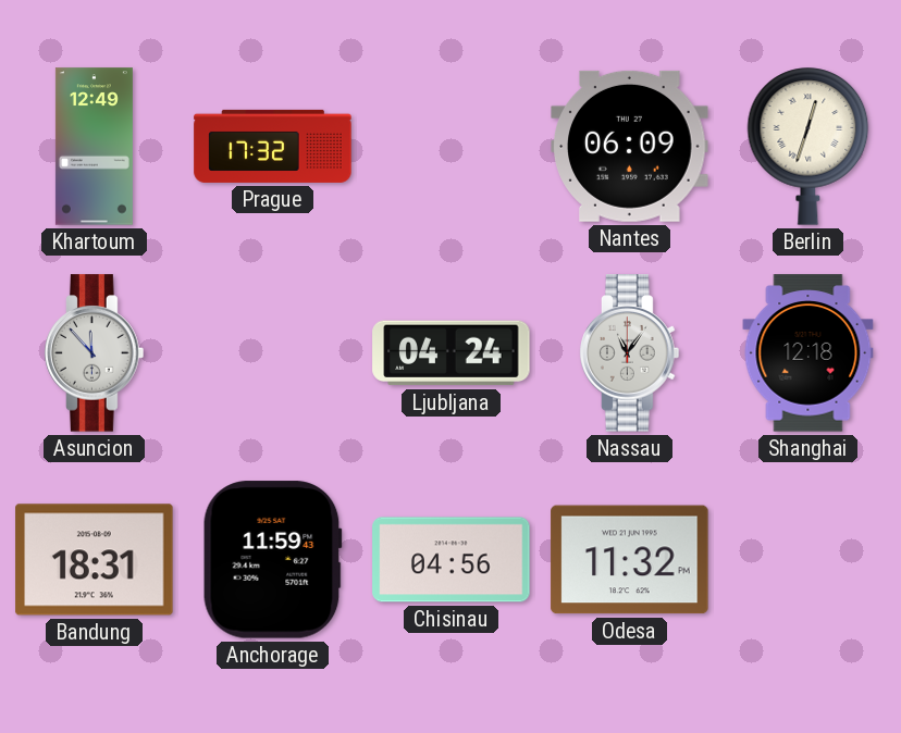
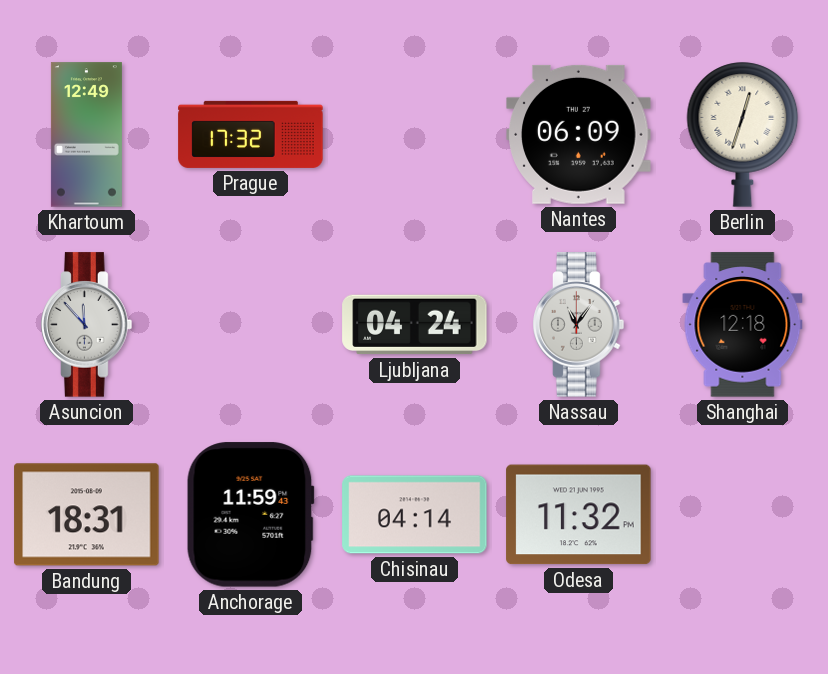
Chisinau: 04:56 -> 04:14 (415, 515)
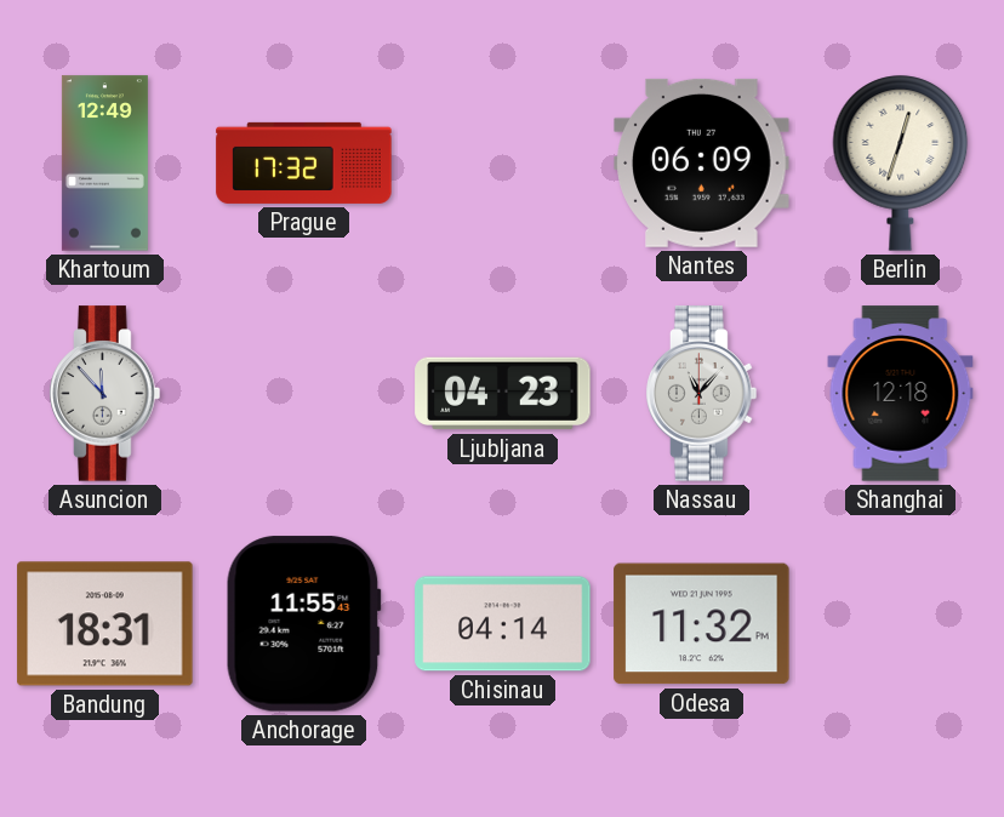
Ljubljana: 04:24 -> 04:23 (503, 394)
Nassau: 11:06 -> 11:07 (702, 394)
Anchorage: 11:59 -> 11:55 (303, 624)
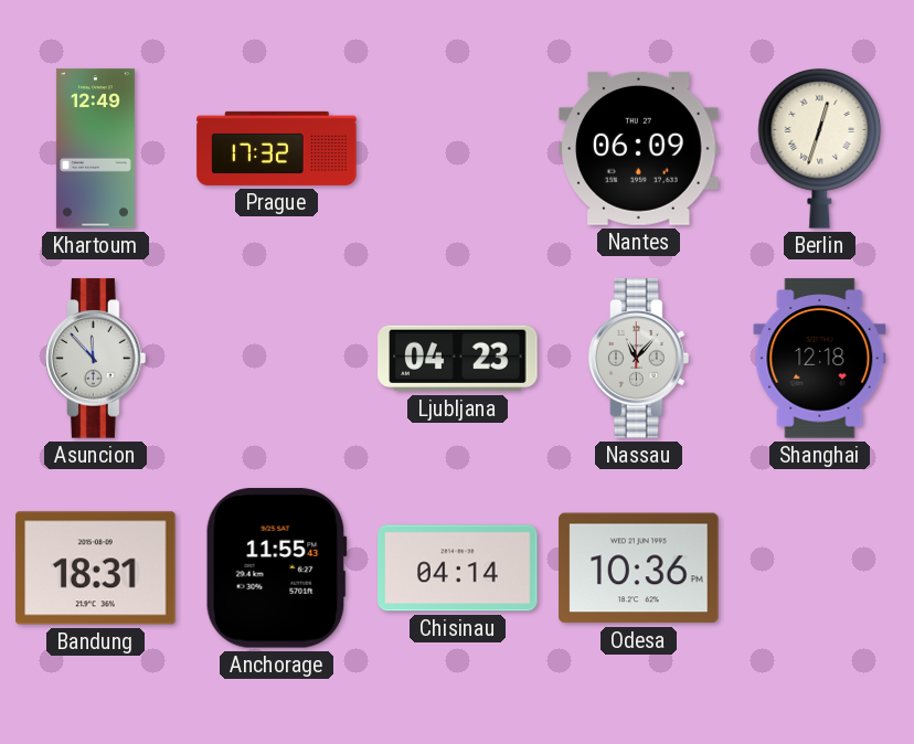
Odesa: 11:32 -> 10:36 (639, 568)
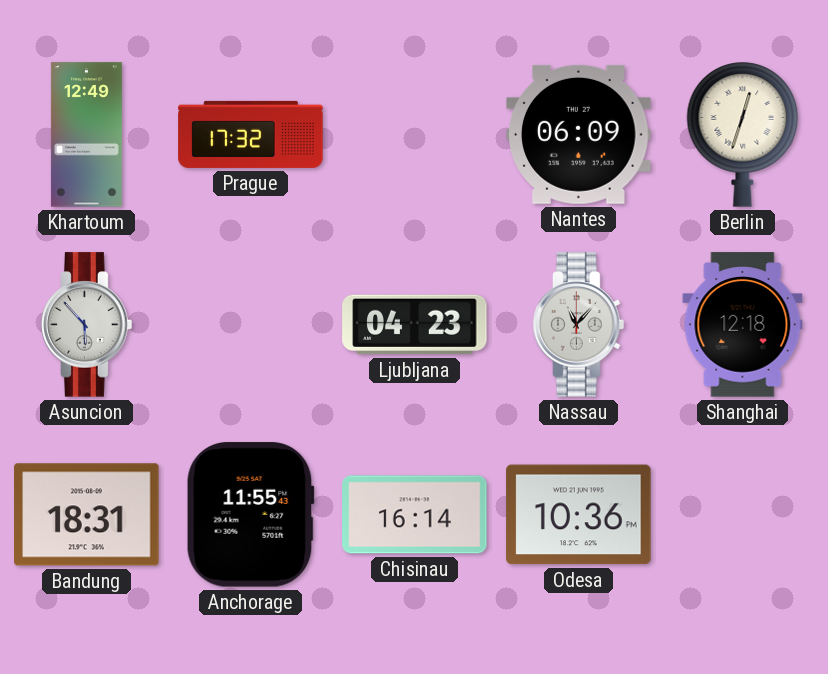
Asuncion: 11:53 -> 5:53 (87, 325)
Chisinau: 04:14 -> 16:14 (415, 515)
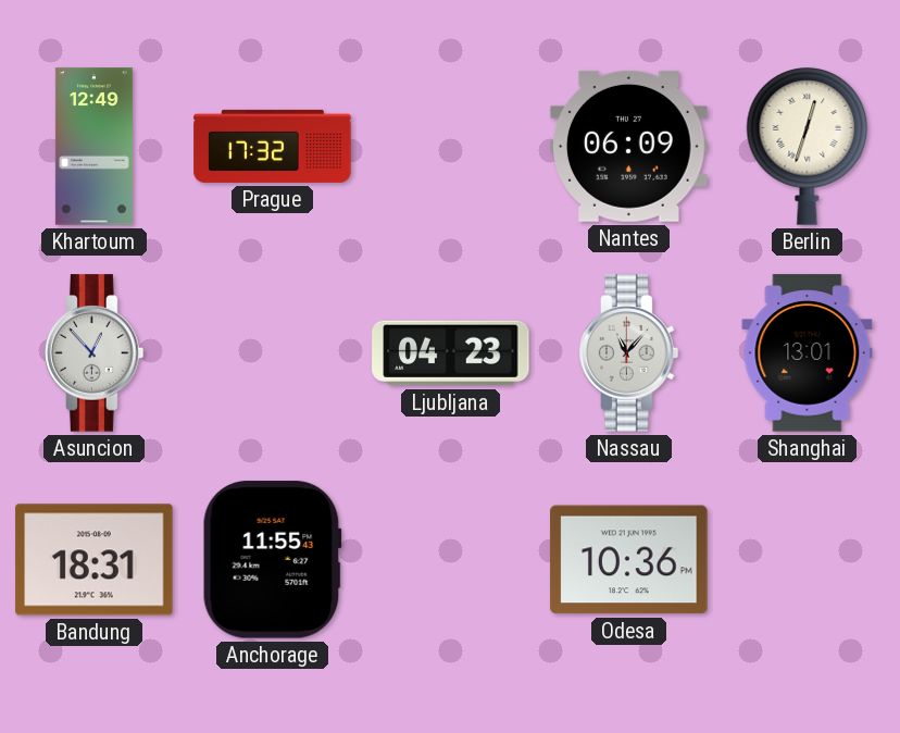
Asuncion: 5:53 -> 12:53 (95, 353)
Shanghai: 12:18 -> 13:01 (808, 353)
Chisinau: 16:14 -> none (415, 515)
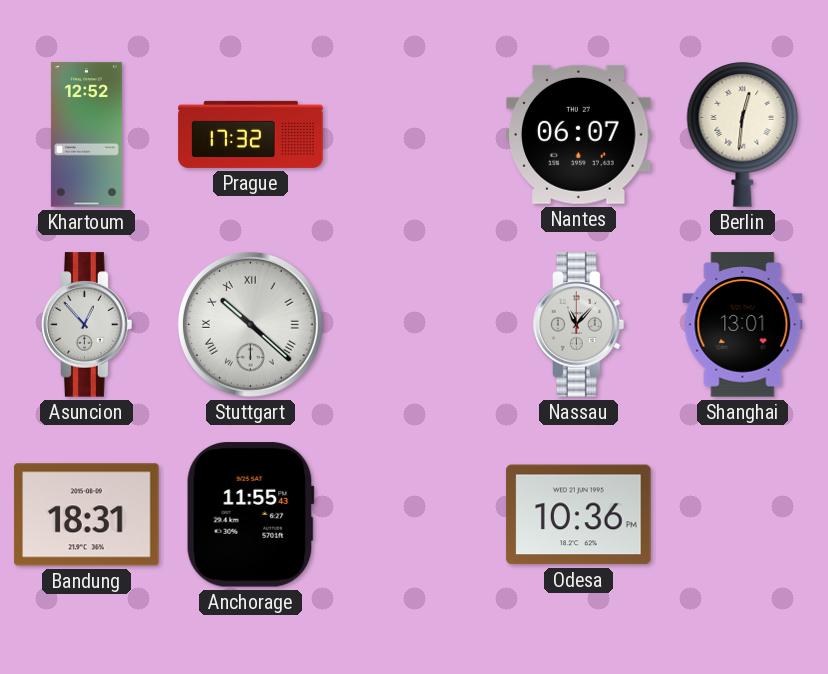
Khartoum: 12:49 -> 12:52 (86, 135)
Nantes: 06:09 -> 06:07 (579, 134)
Berlin: 12:33 -> 12:31 (743, 135)
Stuttgart: none -> 10:22 (250, 324)
Ljubljana: 04:23 -> none (451, 353)
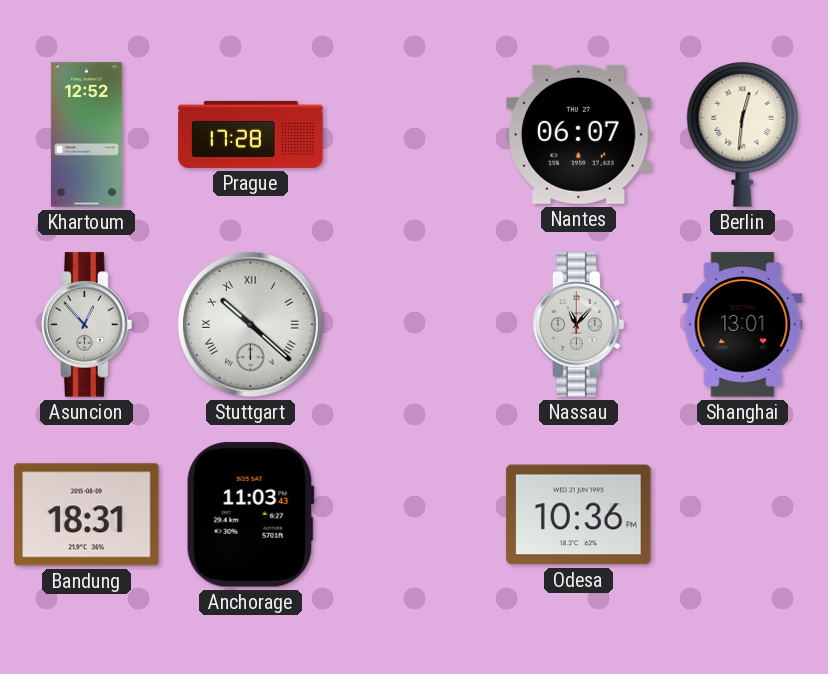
Prague: 17:32 -> 17:28 (251, 134)
Anchorage: 11:55 -> 11:03 (250, 515)
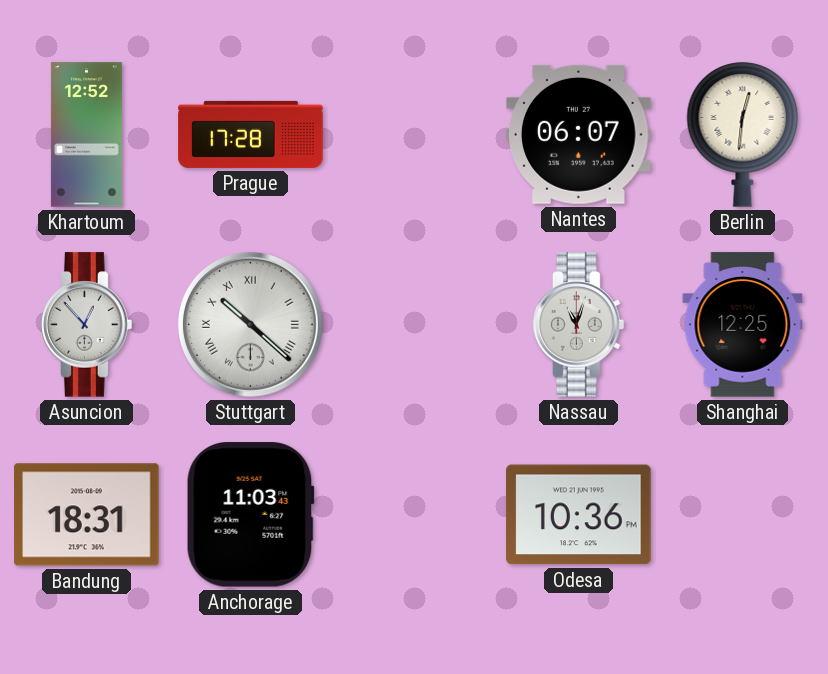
Nassau: 11:07 -> 11:03 (579, 325)
Shanghai: 13:01 -> 12:25 (743, 325)
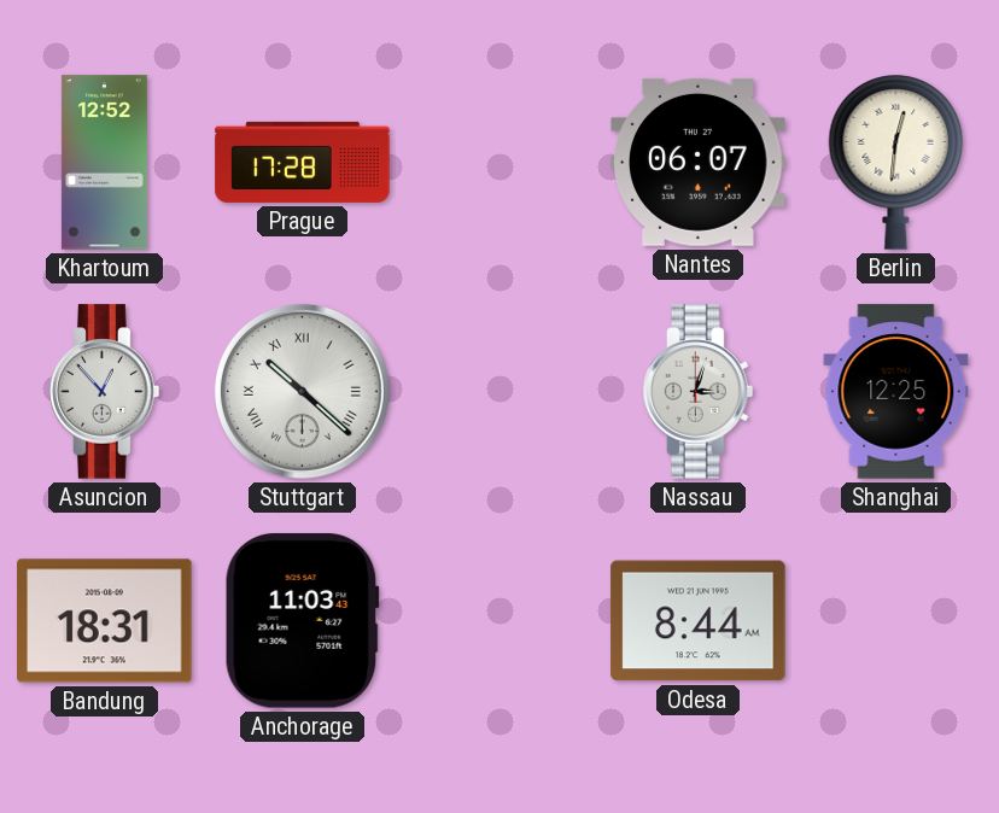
Nassau: 11:03 -> 3:03 (699, 392)
Odesa: 10:36 -> 8:44 (699, 621)
